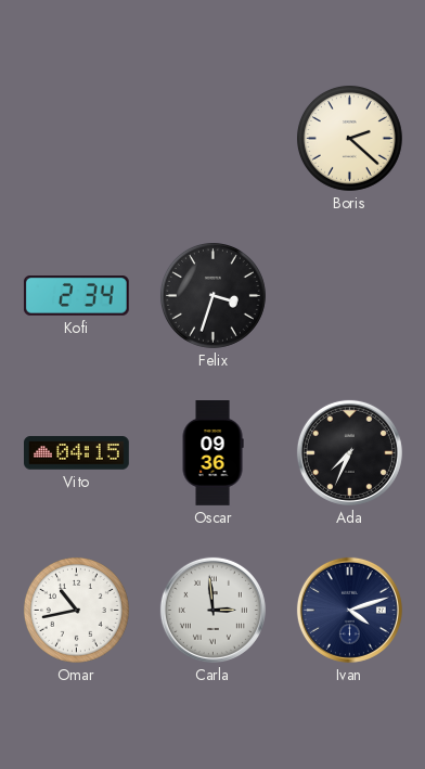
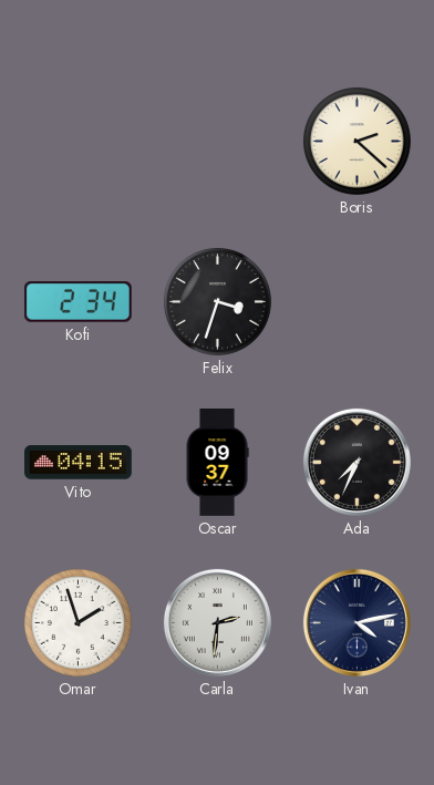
Oscar: 09:36 -> 09:37 (217, 463)
Omar: 10:43 -> 1:57 (77, 622)
Carla: 2:59 -> 2:31 (217, 622)
Ivan: 4:12 -> 4:13 (356, 622)
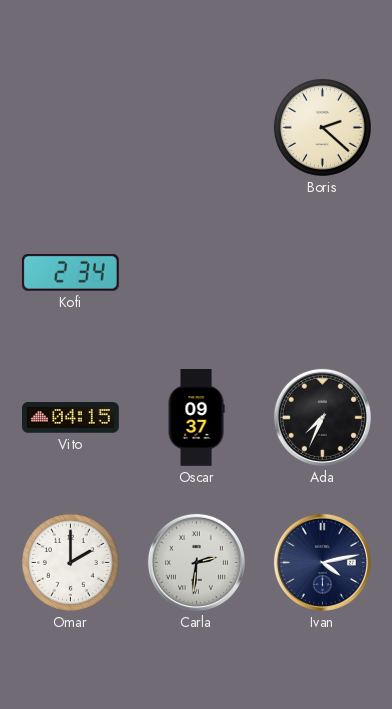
Felix: 3:33 -> none (217, 301)
Omar: 1:57 -> 2:00 (70, 562)
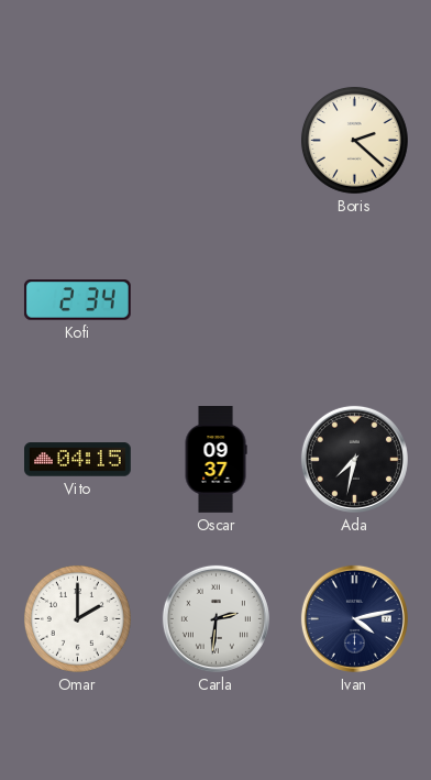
Ada: 7:34 -> 7:32 (354, 459)
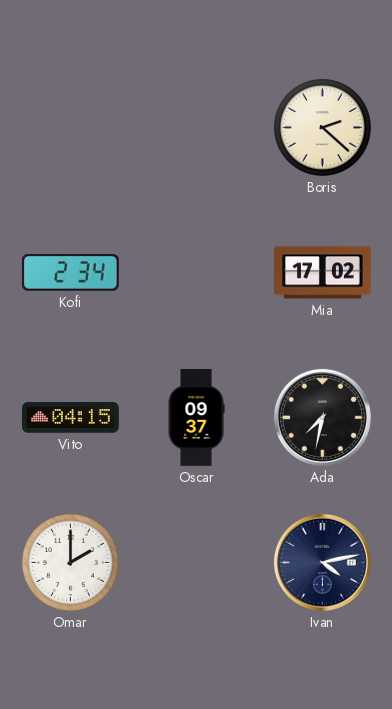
Mia: none -> 17:02 (323, 273)
Carla: 2:31 -> none (215, 618)
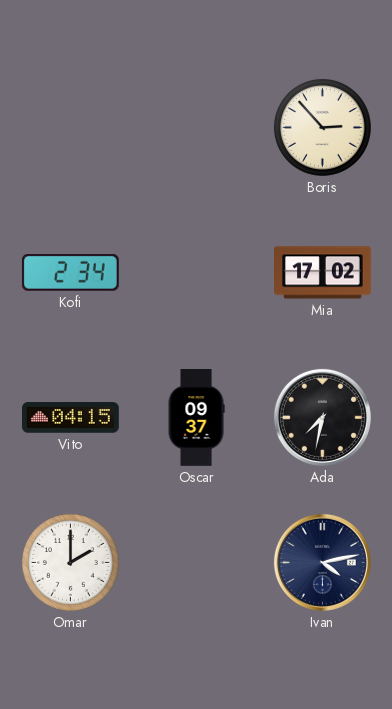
Boris: 2:22 -> 2:53 (322, 127)
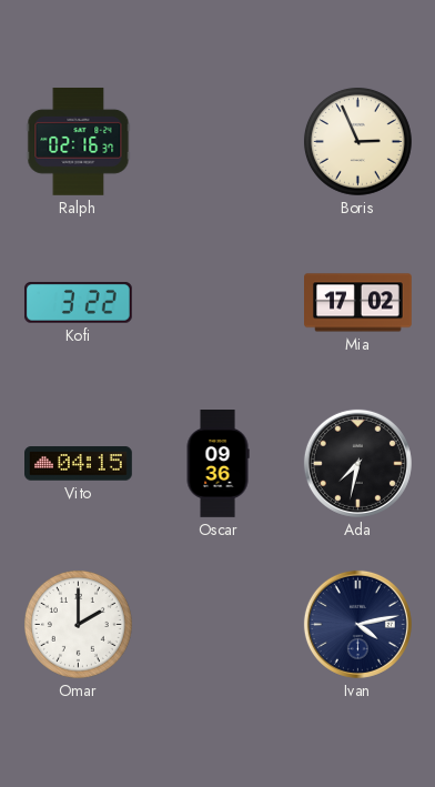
Ralph: none -> 02:16 (79, 141)
Boris: 2:53 -> 2:56 (357, 141)
Kofi: 2:34 -> 3:22 (78, 303)
Oscar: 09:37 -> 09:36 (217, 464)
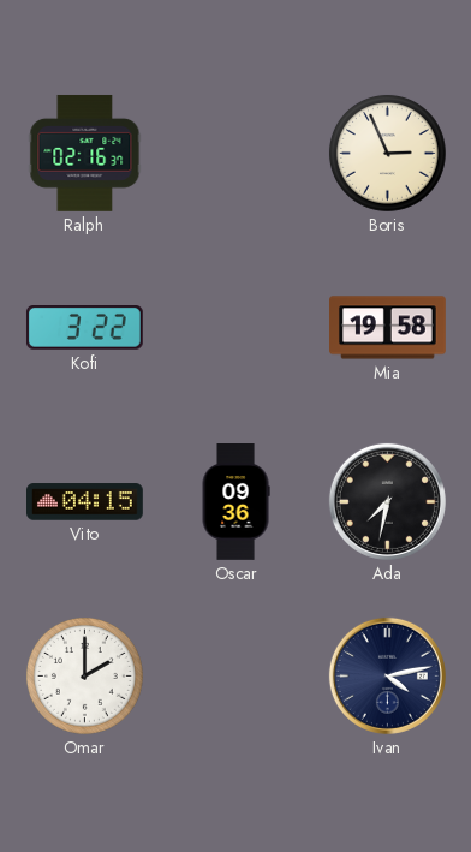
Mia: 17:02 -> 19:58 (388, 328)
